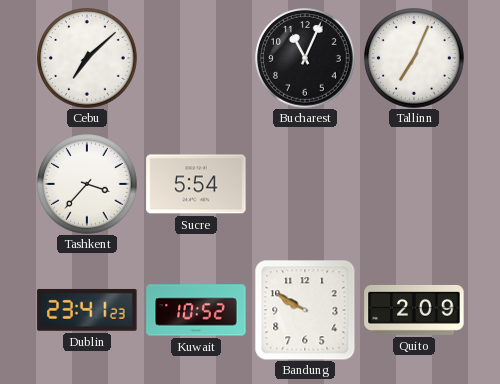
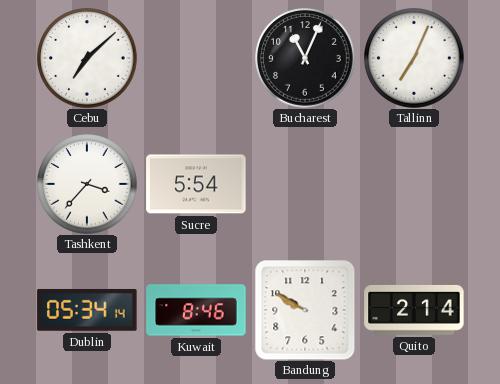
Dublin: 23:41 -> 05:34 (87, 310)
Kuwait: 10:52 -> 8:46 (196, 310)
Quito: 2:09 -> 2:14 (414, 310)
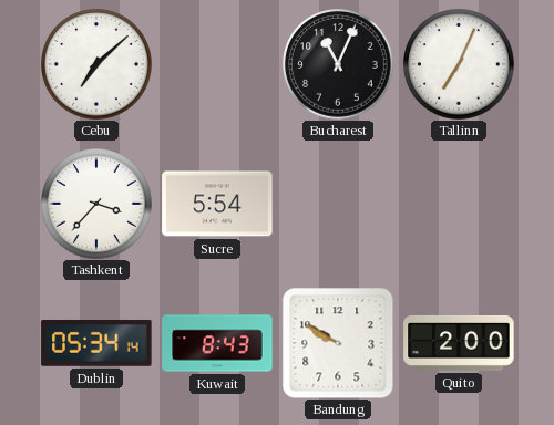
Kuwait: 8:46 -> 8:43 (217, 343)
Quito: 2:14 -> 2:00 (459, 343)
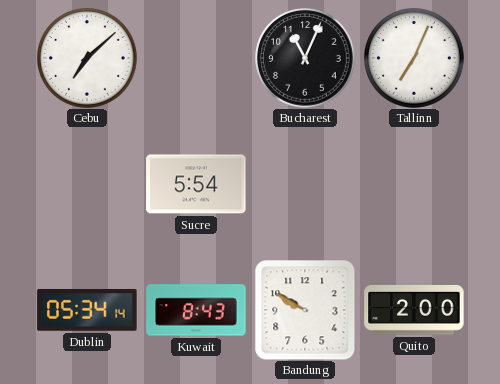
Tashkent: 3:37 -> none (96, 204)
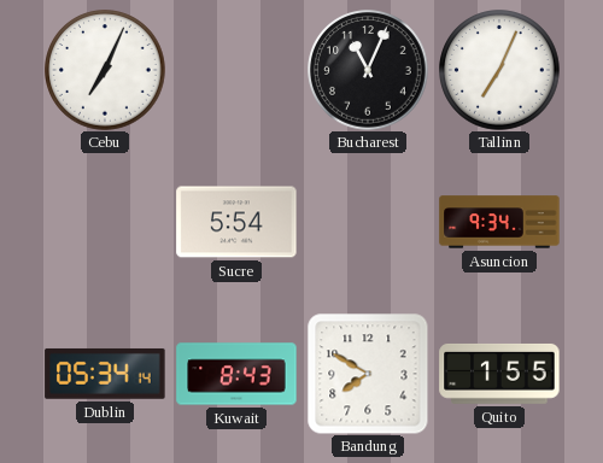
Cebu: 7:08 -> 7:04 (105, 70)
Asuncion: none -> 9:34 (499, 222)
Bandung: 9:50 -> 7:50 (368, 374)
Quito: 2:00 -> 1:55 (499, 374)
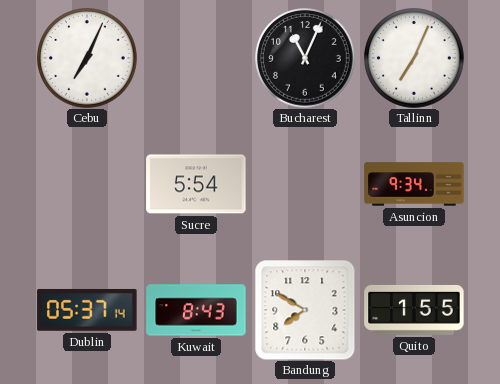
Dublin: 05:34 -> 05:37 (87, 310)
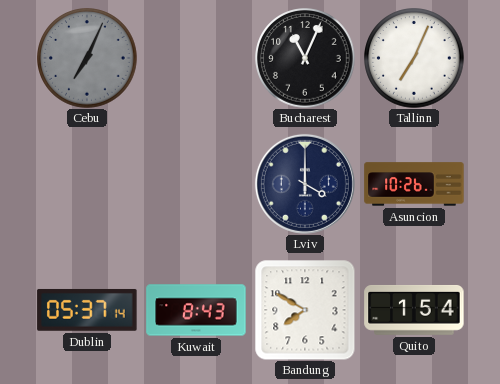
Cebu dial: white -> grey (87, 58)
Sucre: 5:54 -> none (196, 184)
Lviv: none -> 4:00 (305, 184)
Asuncion: 9:34 -> 10:26 (414, 184)
Quito: 1:55 -> 1:54 (414, 310)
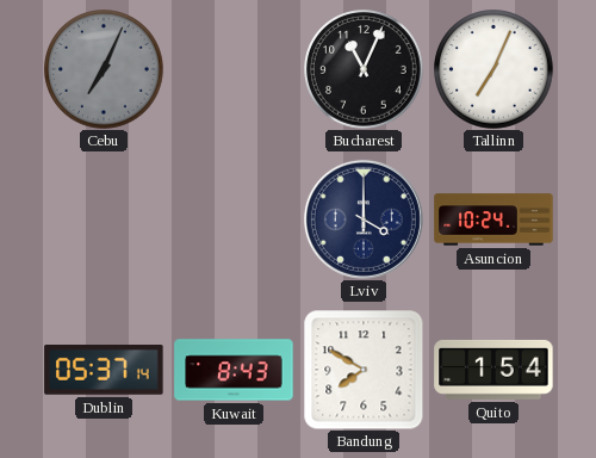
Asuncion: 10:26 -> 10:24 (493, 219)
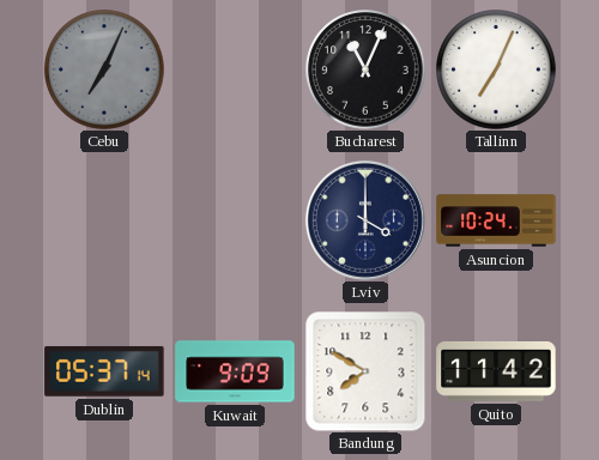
Kuwait: 8:43 -> 9:09 (235, 371)
Quito: 1:54 -> 11:42 (496, 371)
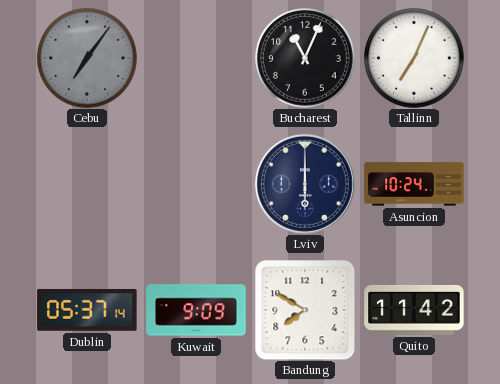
Cebu: 7:04 -> 7:06 (87, 58)
Lviv: 4:00 -> 6:00 (305, 184)
